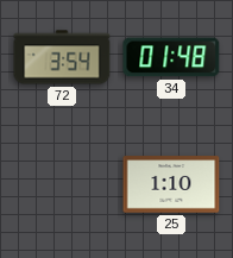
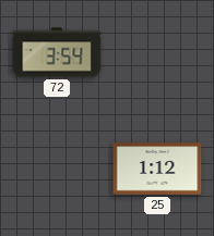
34: 01:48 -> none (171, 57)
25: 1:10 -> 1:12 (157, 169)
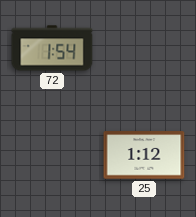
72: 3:54 -> 1:54 (52, 48)
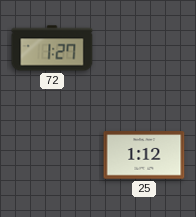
72: 1:54 -> 1:27 (52, 48)
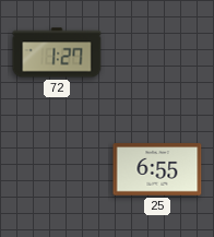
25: 1:12 -> 6:55 (157, 169)
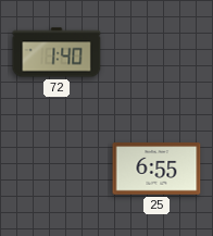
72: 1:27 -> 1:40 (57, 52)
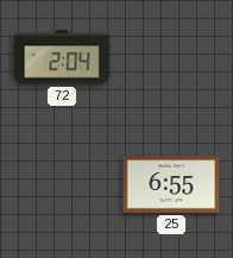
72: 1:40 -> 2:04 (62, 57)
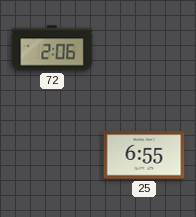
72: 2:04 -> 2:06 (52, 48)
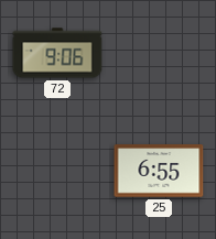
72: 2:06 -> 9:06 (57, 53)
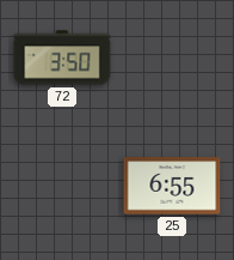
72: 9:06 -> 3:50 (62, 58)
